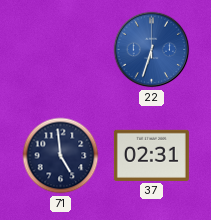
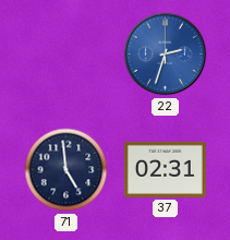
22: 6:33 -> 2:33 (166, 55)
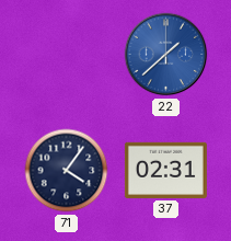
22: 2:33 -> 1:38 (166, 55)
71: 4:59 -> 4:06 (67, 171)
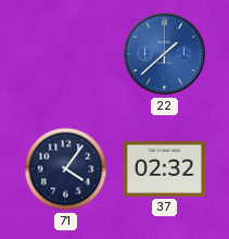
37: 02:31 -> 02:32 (164, 168)
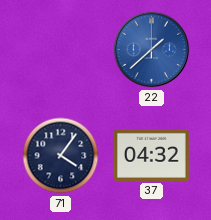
37: 02:32 -> 04:32 (151, 155)
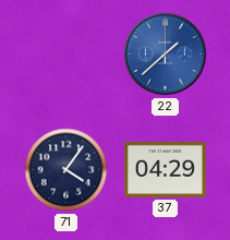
37: 04:32 -> 04:29 (165, 169)
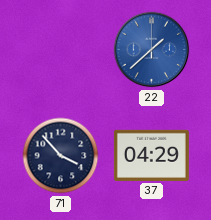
71: 4:06 -> 3:53 (61, 156)
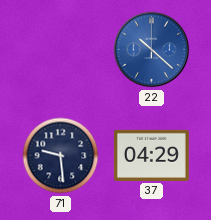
22: 1:38 -> 10:22 (152, 50)
71: 3:53 -> 9:29 (61, 156)
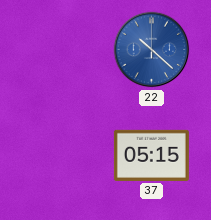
71: 9:29 -> none (61, 156)
37: 04:29 -> 05:15 (151, 155)
